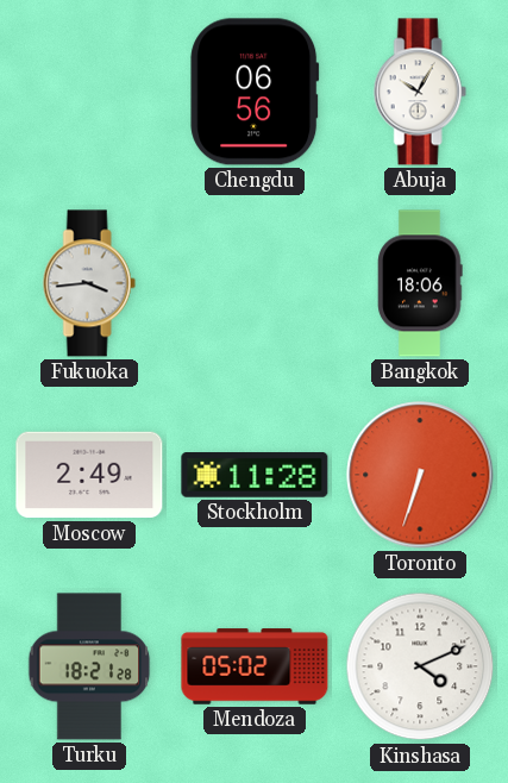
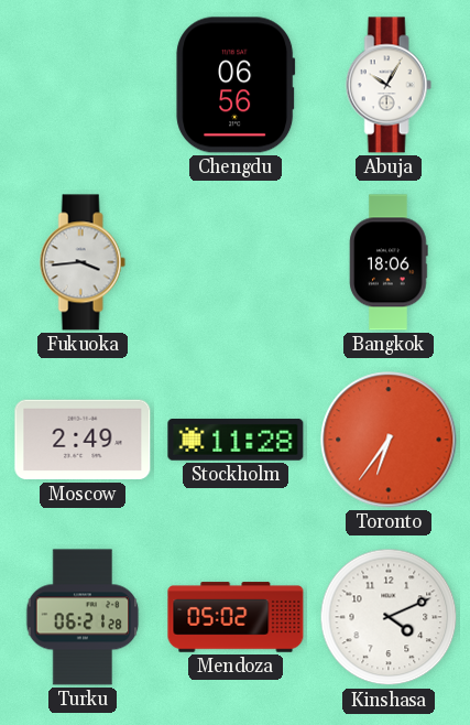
Toronto: 6:33 -> 6:36 (389, 440)
Turku: 18:21 -> 06:21 (83, 617)
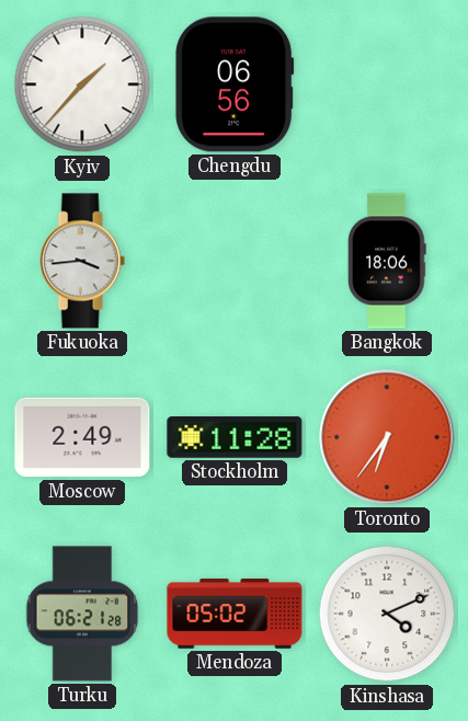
Kyiv: none -> 1:37 (82, 84)
Abuja: 10:05 -> none (389, 85)
